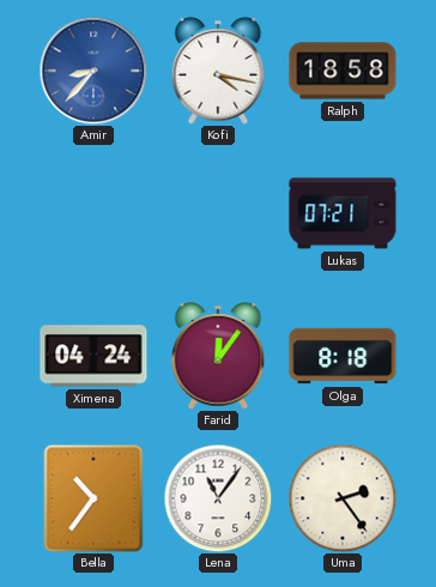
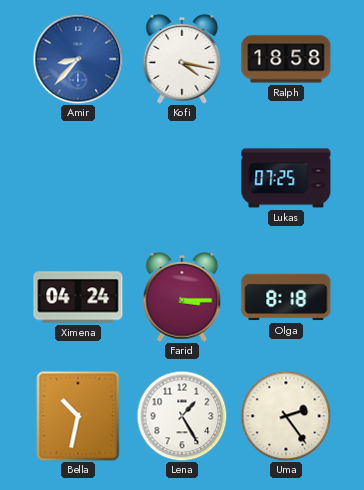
Lukas: 07:21 -> 07:25 (286, 178)
Farid: 12:06 -> 3:15 (182, 298)
Bella: 10:36 -> 10:32 (78, 416)
Lena: 11:06 -> 1:25 (182, 416)
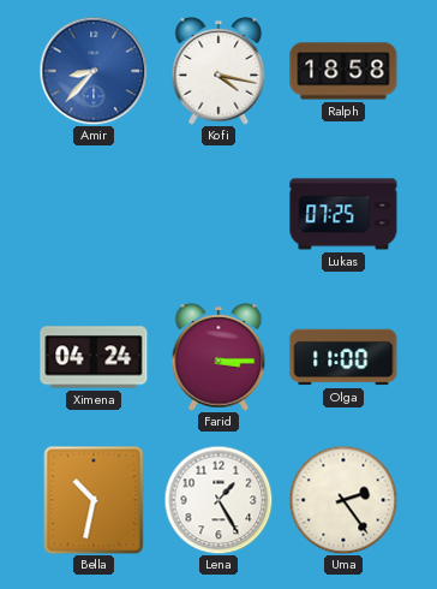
Olga: 8:18 -> 11:00 (343, 357)
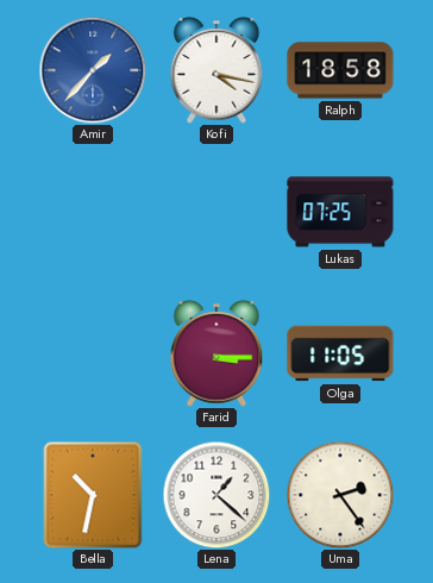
Amir: 8:37 -> 1:37 (93, 70)
Ximena: 04:24 -> none (94, 357)
Olga: 11:00 -> 11:05 (340, 353)
Lena: 1:25 -> 1:22 (216, 495)
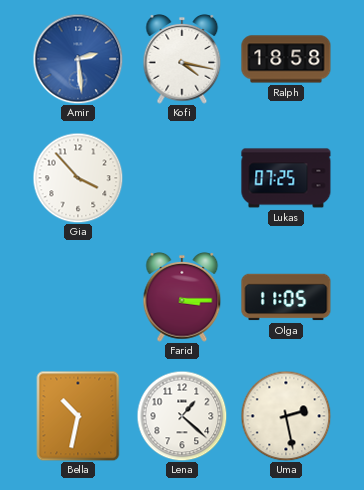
Amir: 1:37 -> 2:29 (78, 59)
Gia: none -> 3:53 (78, 178)
Uma: 2:24 -> 2:28 (286, 416)
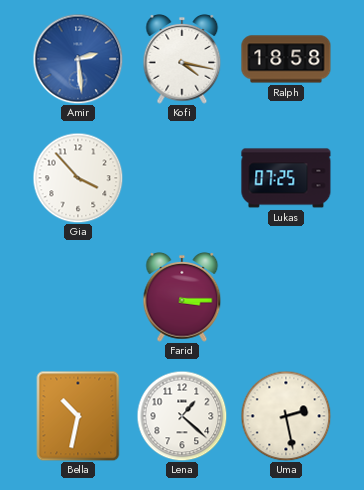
Olga: 11:05 -> none (286, 297)
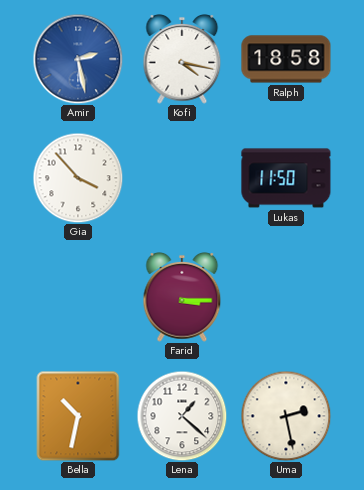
Amir: 2:29 -> 2:28 (78, 59)
Lukas: 07:25 -> 11:50 (286, 178)
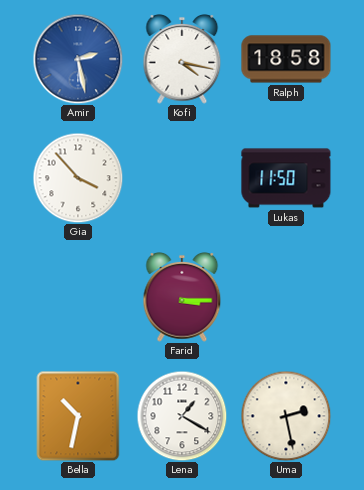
Lena: 1:22 -> 1:20 (182, 416)
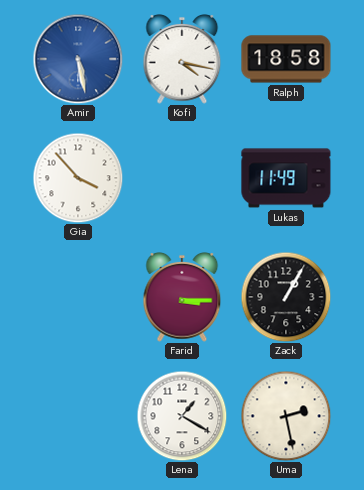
Amir: 2:28 -> 5:28 (78, 59)
Lukas: 11:50 -> 11:49 (286, 178)
Zack: none -> 1:05 (286, 297)
Bella: 10:32 -> none (78, 416)
